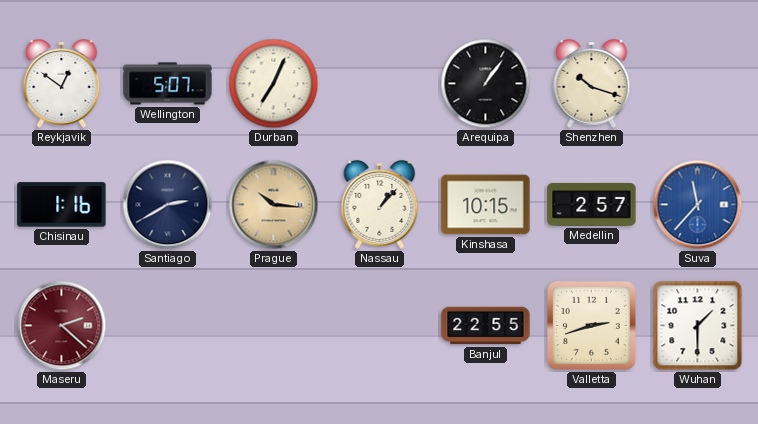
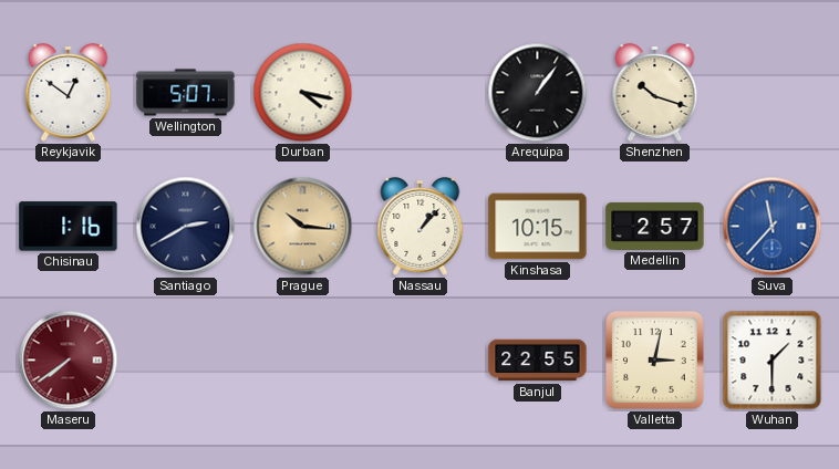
Durban: 7:04 -> 4:17 (303, 93)
Maseru: 2:22 -> 7:39 (69, 361)
Valletta: 2:42 -> 3:02 (655, 361)
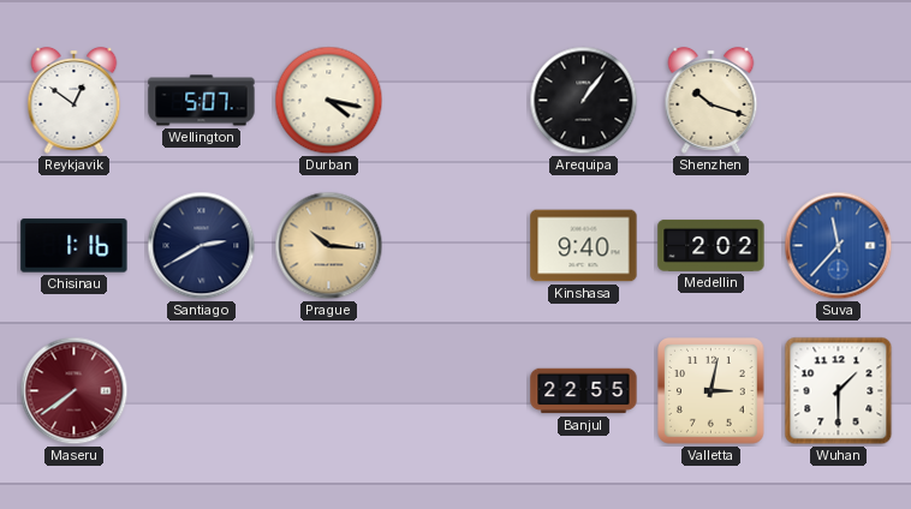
Nassau: 1:07 -> none (421, 226)
Kinshasa: 10:15 -> 9:40 (584, 246)
Medellin: 2:57 -> 2:02 (711, 245)
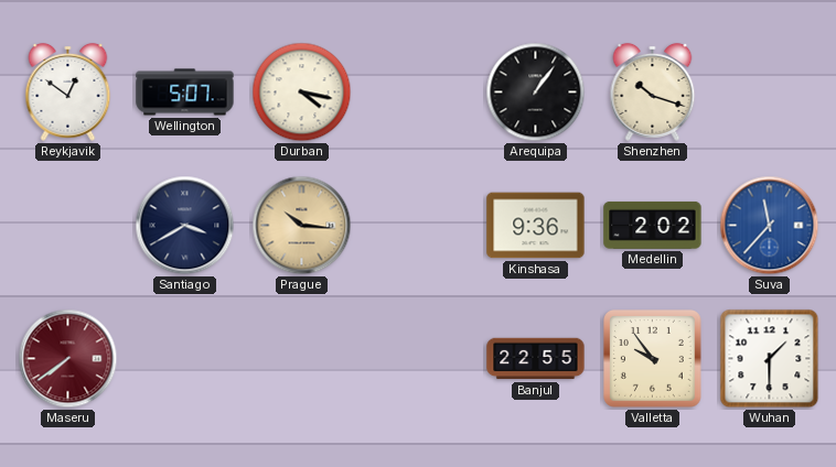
Chisinau: 1:16 -> none (75, 246)
Santiago: 2:40 -> 3:40 (185, 226)
Kinshasa: 9:40 -> 9:36 (536, 226)
Valletta: 3:02 -> 9:54 (653, 359)
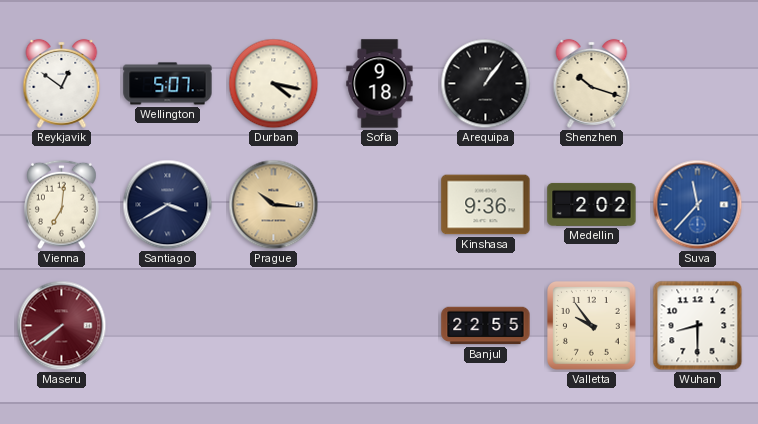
Sofia: none -> 9:18 (380, 84)
Vienna: none -> 7:01 (62, 205)
Wuhan: 1:30 -> 8:30 (698, 326)
